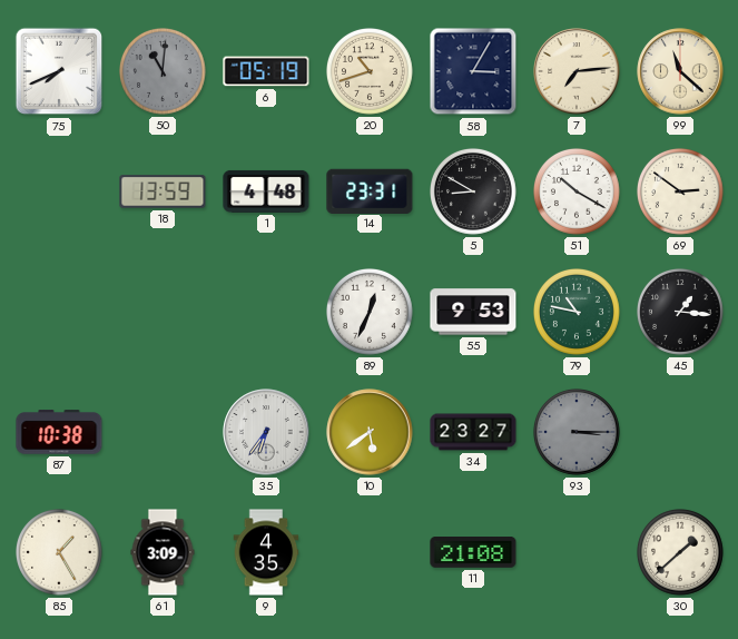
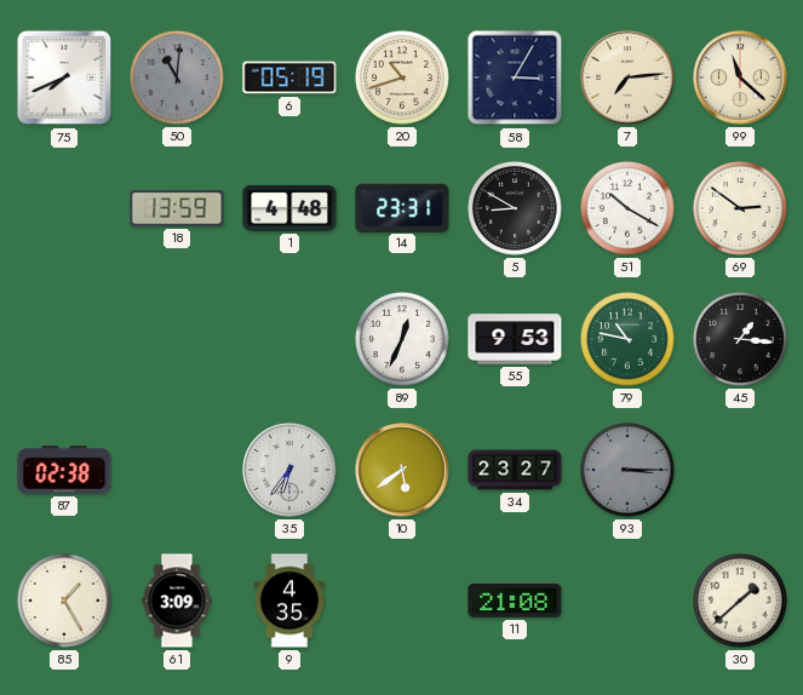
87: 10:38 -> 02:38 (64, 470)
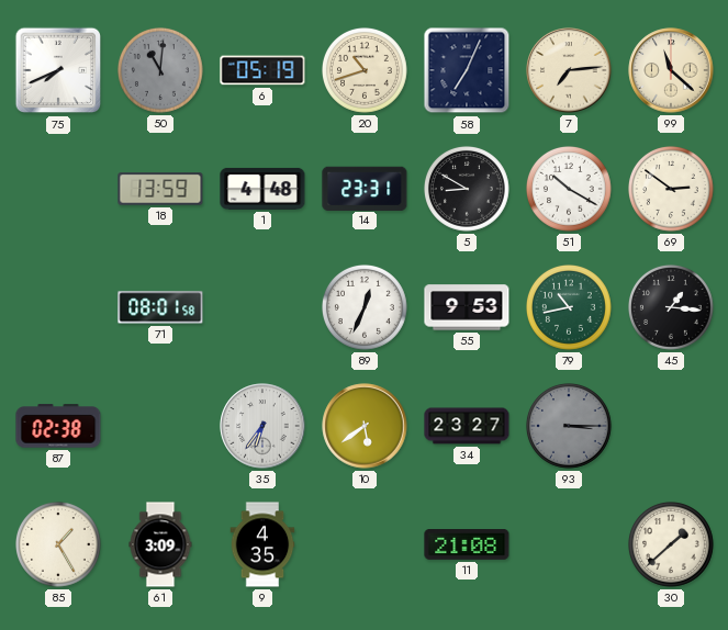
58: 3:05 -> 7:04 (467, 70)
71: none -> 08:01 (160, 307)
79: 10:47 -> 10:43 (570, 308)
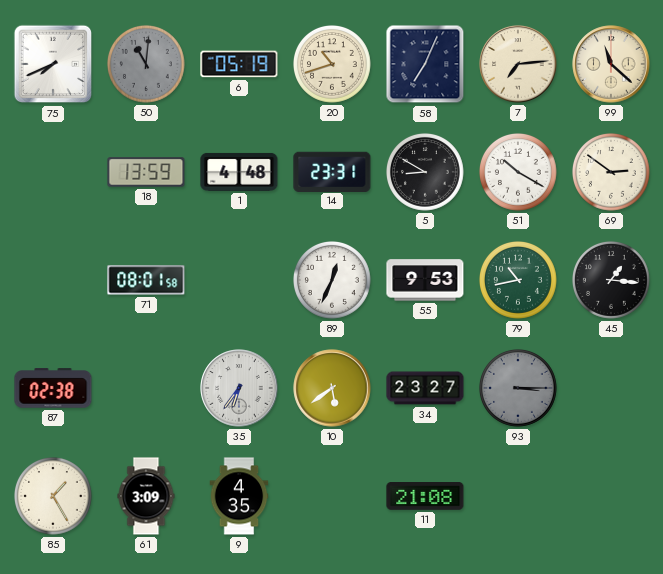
30: 1:38 -> none (672, 545)
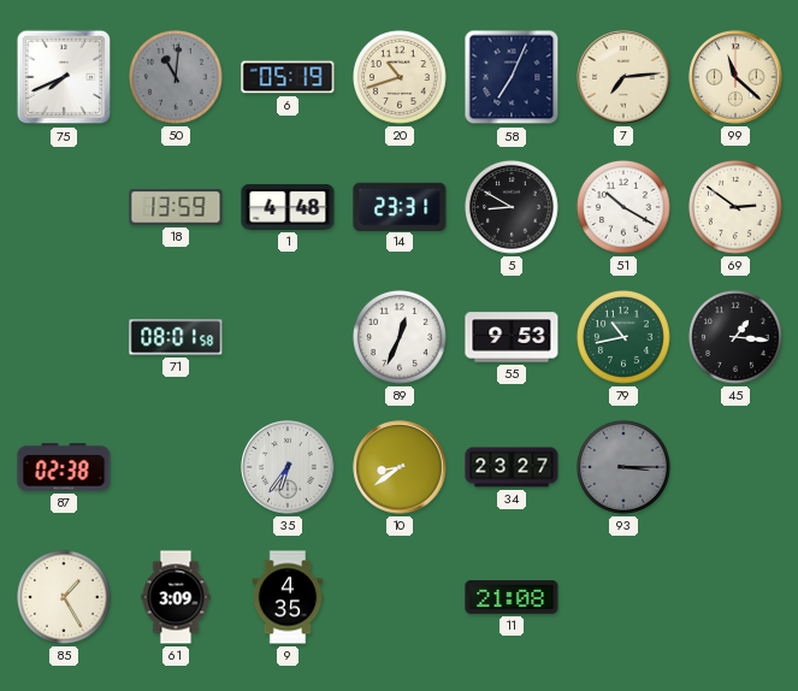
10: 5:39 -> 8:39 (400, 467)
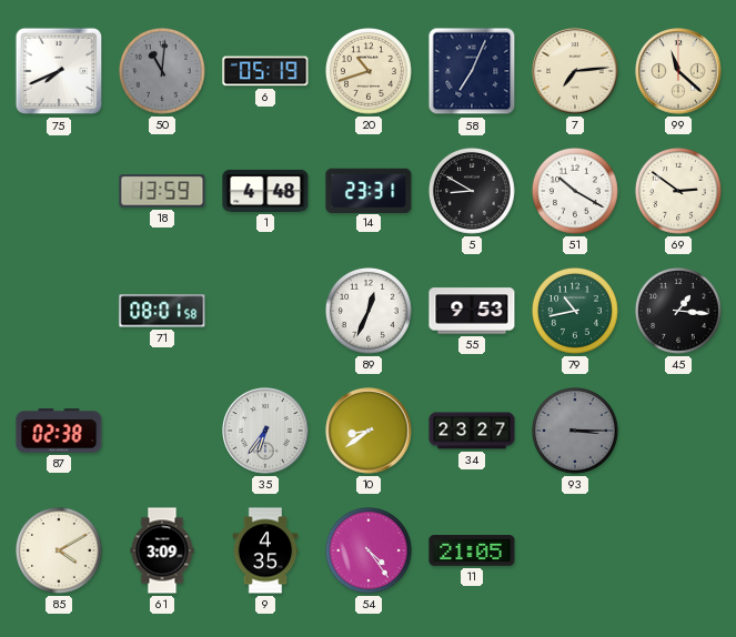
85: 1:25 -> 4:10 (60, 552)
54: none -> 4:24 (370, 552)
11: 21:08 -> 21:05 (472, 552)
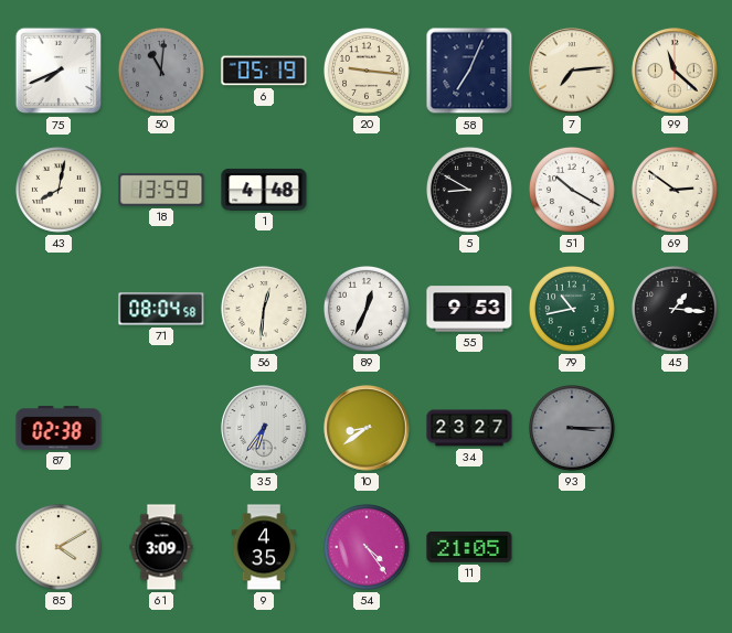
20: 10:42 -> 9:16 (368, 72)
43: none -> 8:02 (60, 191)
14: 23:31 -> none (369, 190)
71: 08:01 -> 08:04 (161, 309)
56: none -> 12:31 (265, 310)
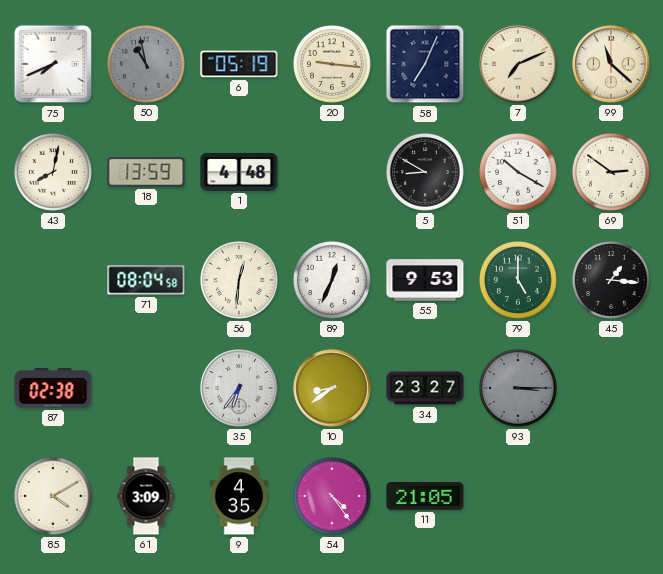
50: 11:01 -> 10:58 (147, 65)
7: 7:14 -> 7:11 (518, 64)
79: 10:43 -> 5:00 (519, 281)
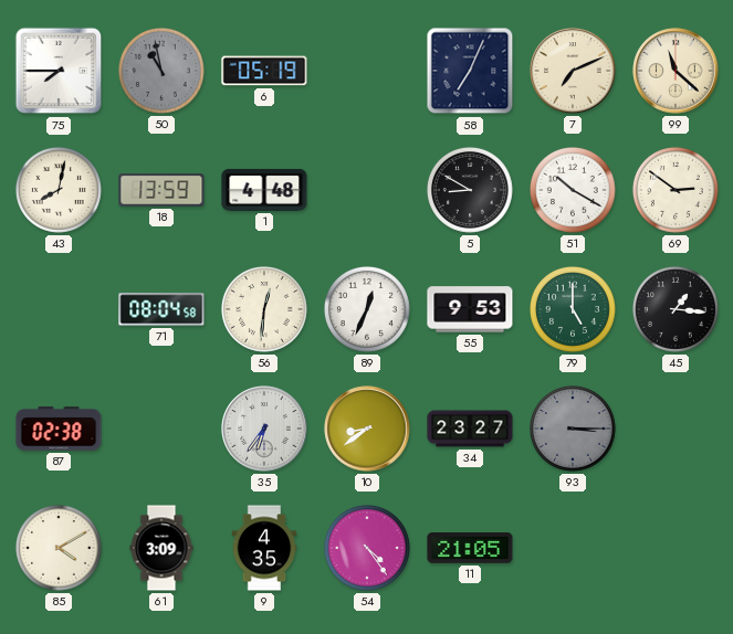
75: 7:41 -> 7:45 (59, 71)
20: 9:16 -> none (333, 65)
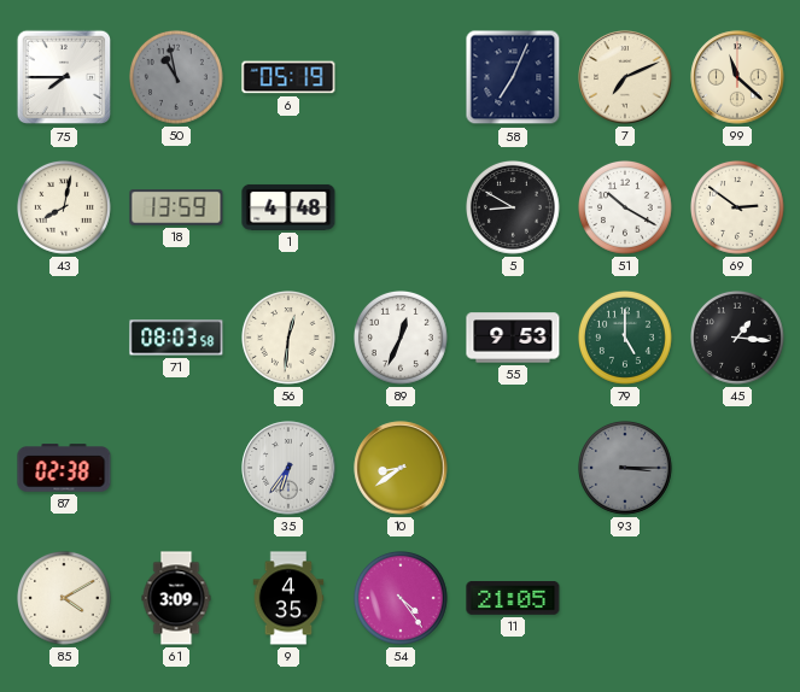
71: 08:04 -> 08:03 (176, 338)
34: 23:27 -> none (470, 429)
